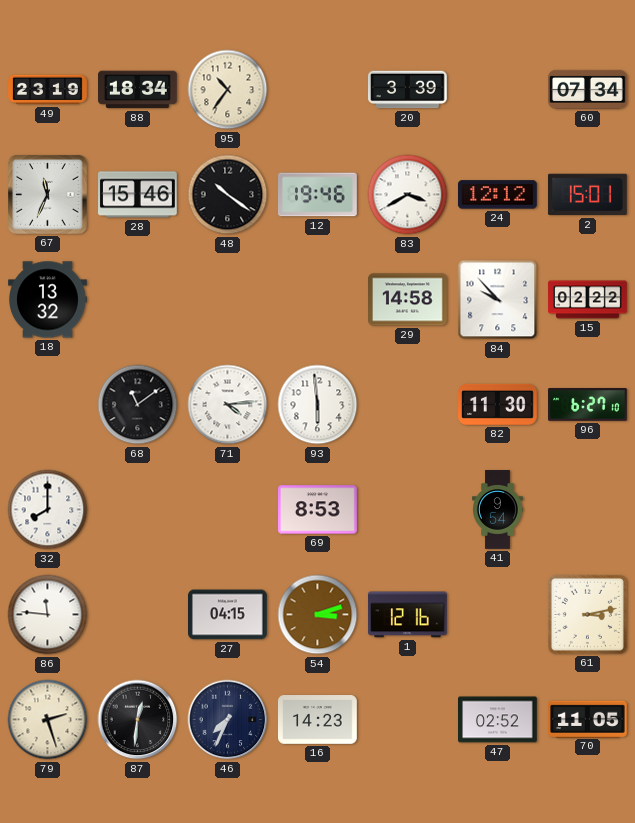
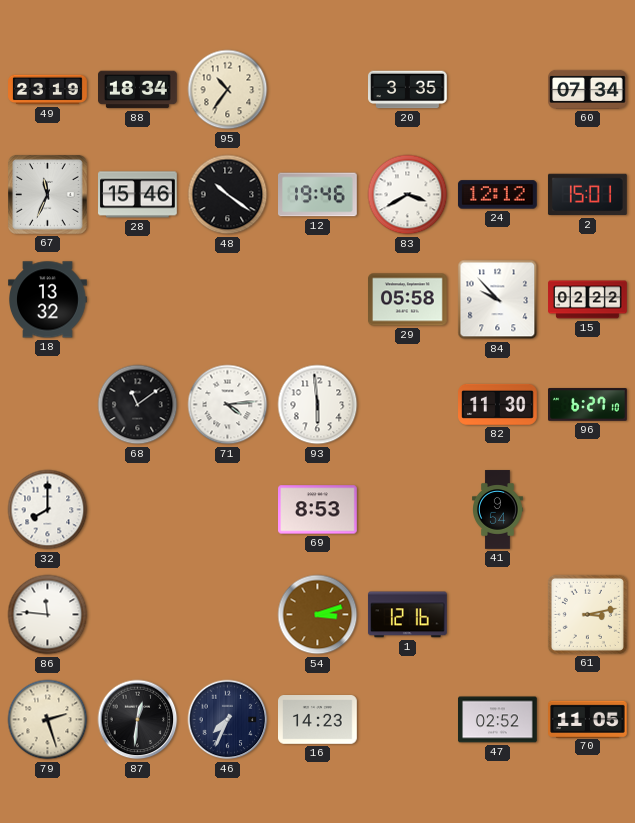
20: 3:39 -> 3:35 (408, 90)
29: 14:58 -> 05:58 (408, 300)
27: 04:15 -> none (228, 615)
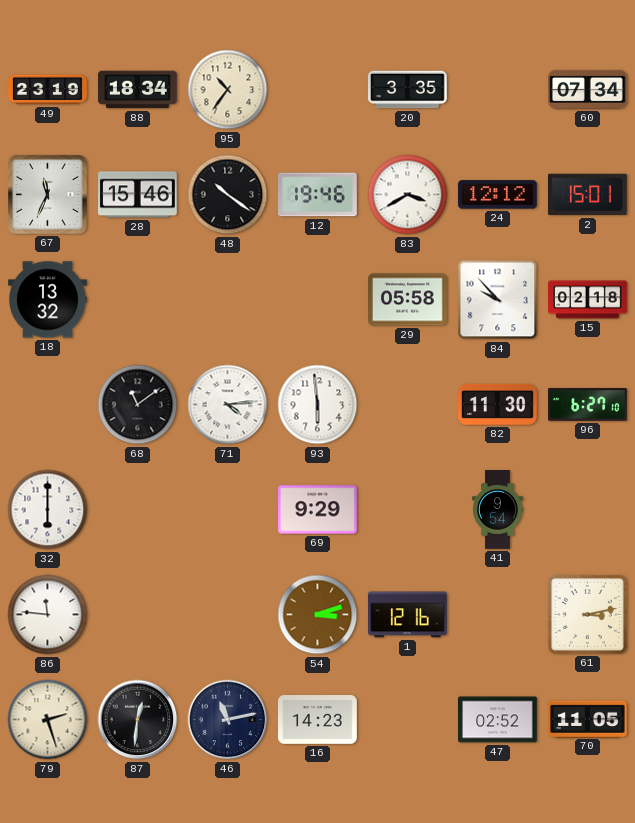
15: 02:22 -> 02:18 (588, 300)
32: 8:00 -> 6:00 (48, 510)
69: 8:53 -> 9:29 (318, 510)
46: 7:34 -> 11:13 (228, 720)
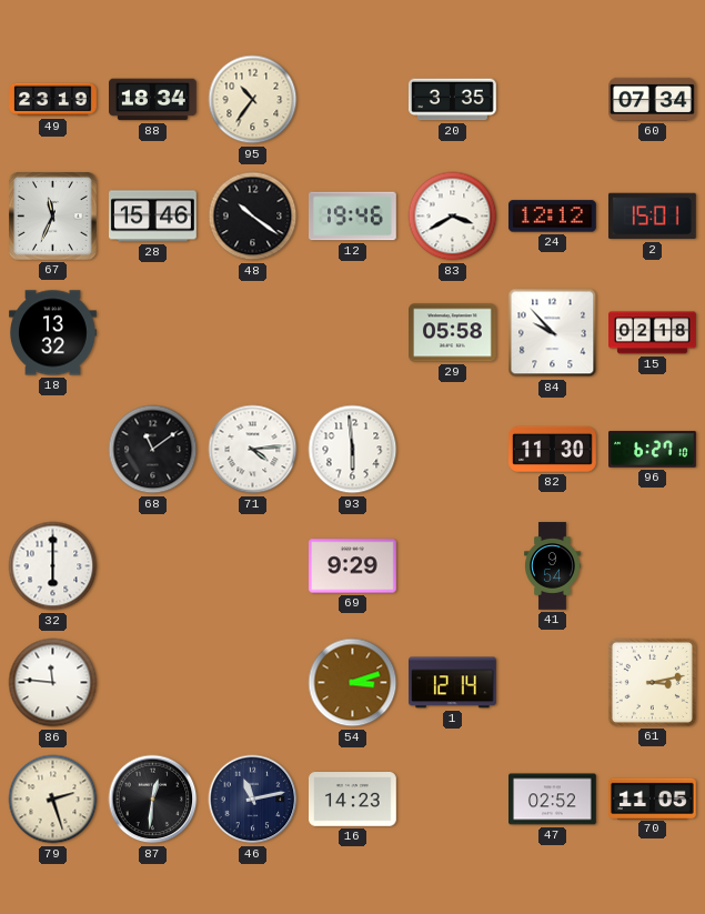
1: 12:16 -> 12:14 (453, 683)
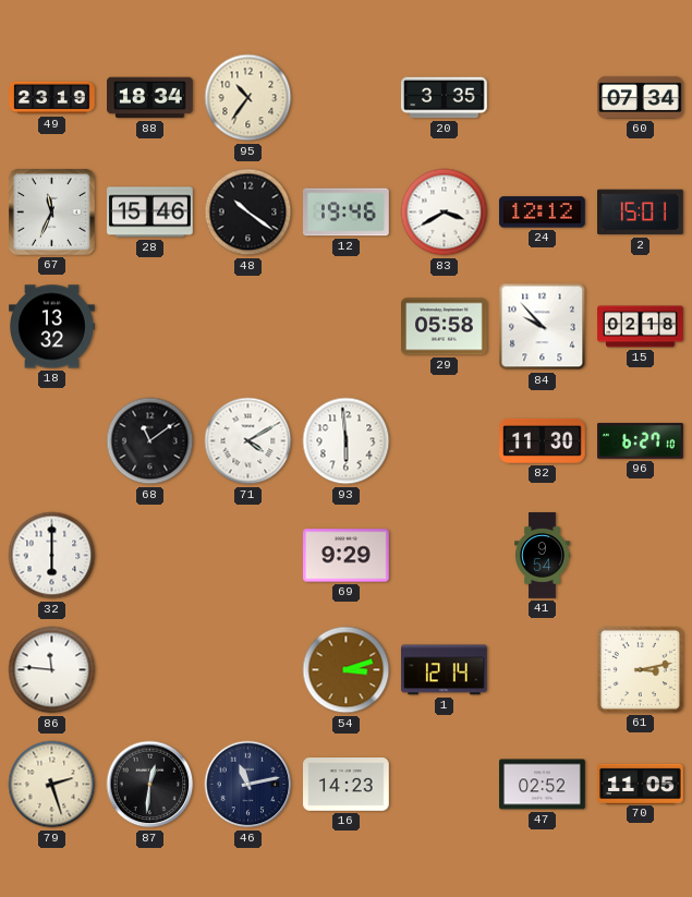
71: 4:14 -> 4:10 (248, 441)
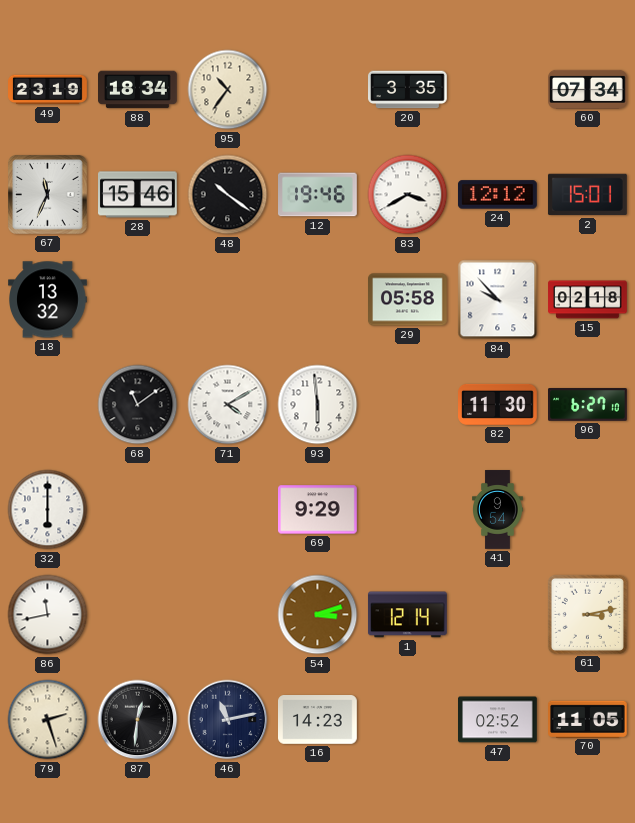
86: 11:46 -> 11:43 (48, 615)
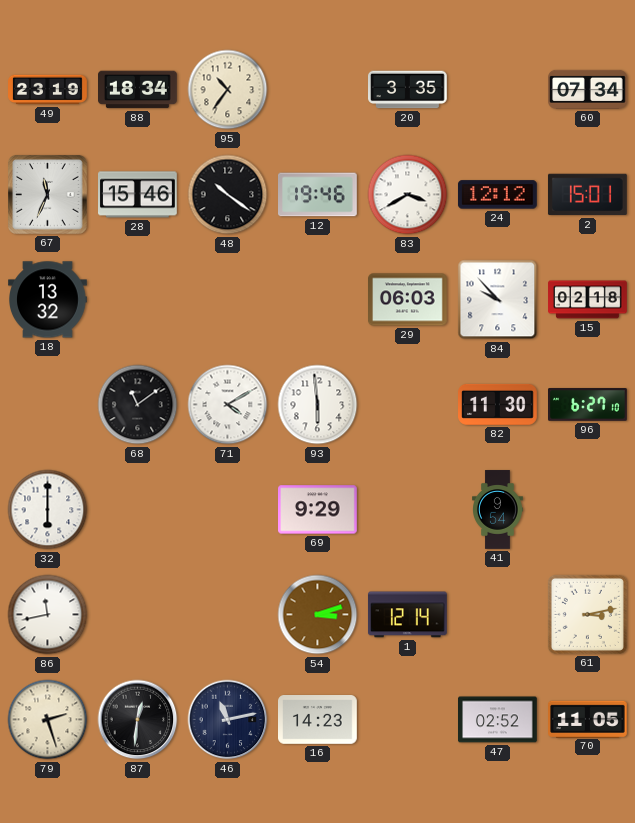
29: 05:58 -> 06:03 (408, 300)
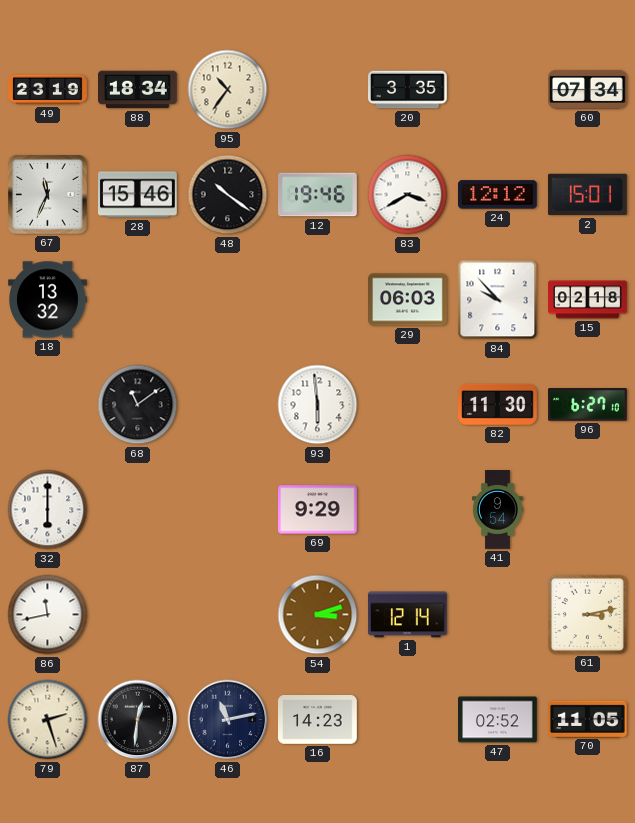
71: 4:10 -> none (228, 405)
